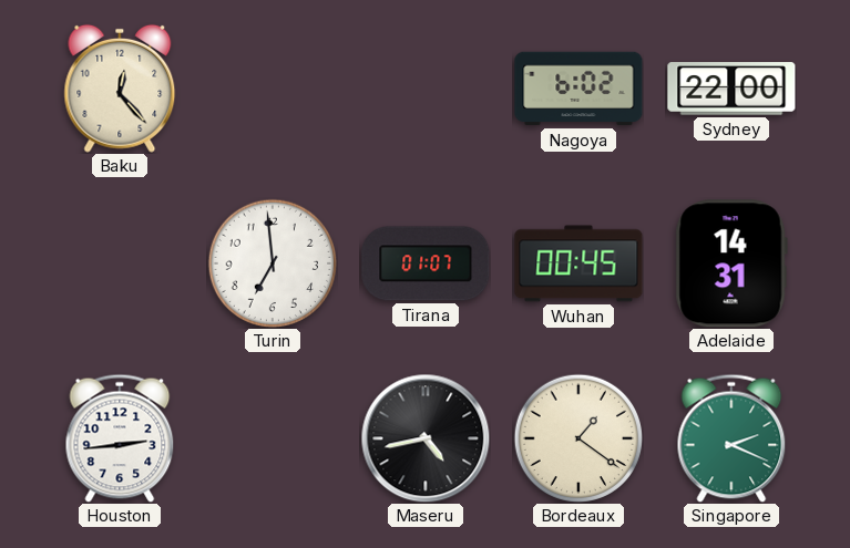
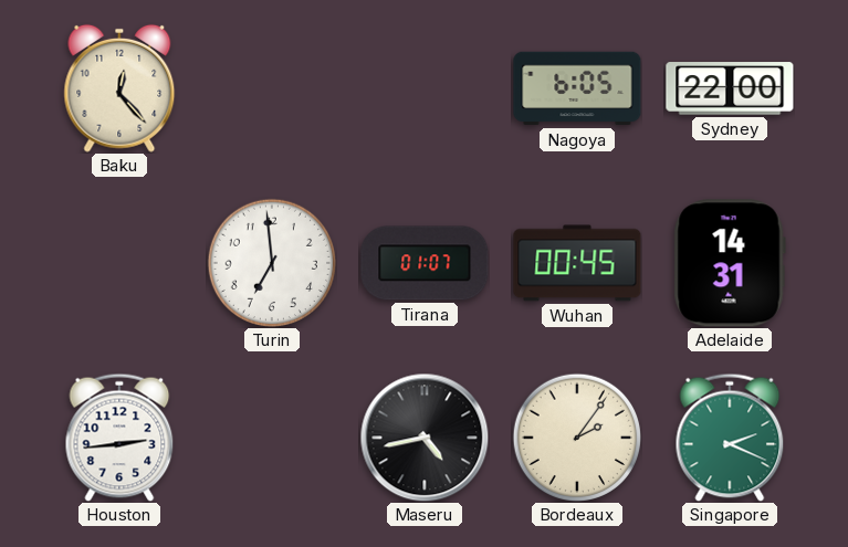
Nagoya: 6:02 -> 6:05 (577, 88)
Bordeaux: 1:21 -> 2:06 (576, 436)
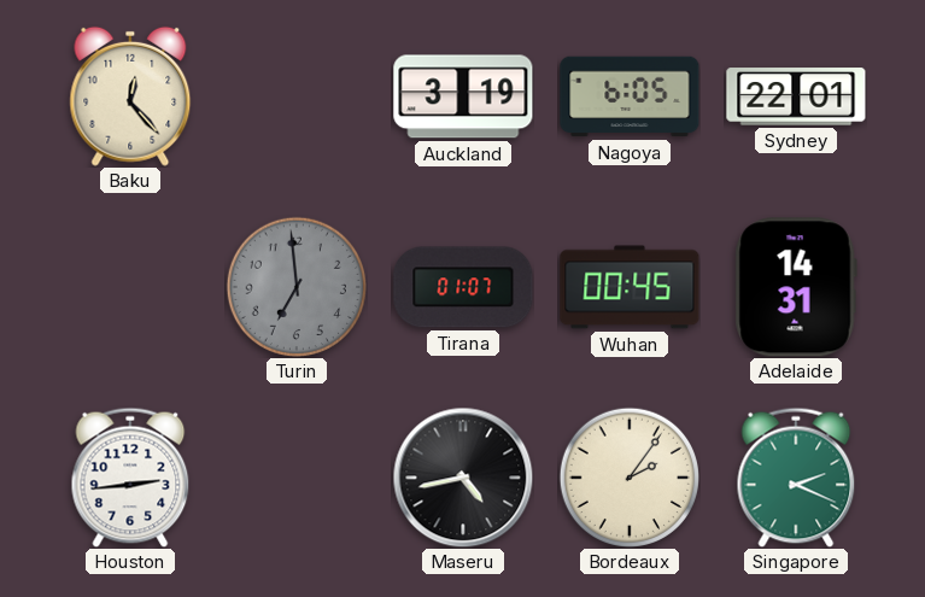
Auckland: none -> 3:19 (463, 96)
Sydney: 22:00 -> 22:01 (796, 96)
Turin dial: white -> grey (295, 286)
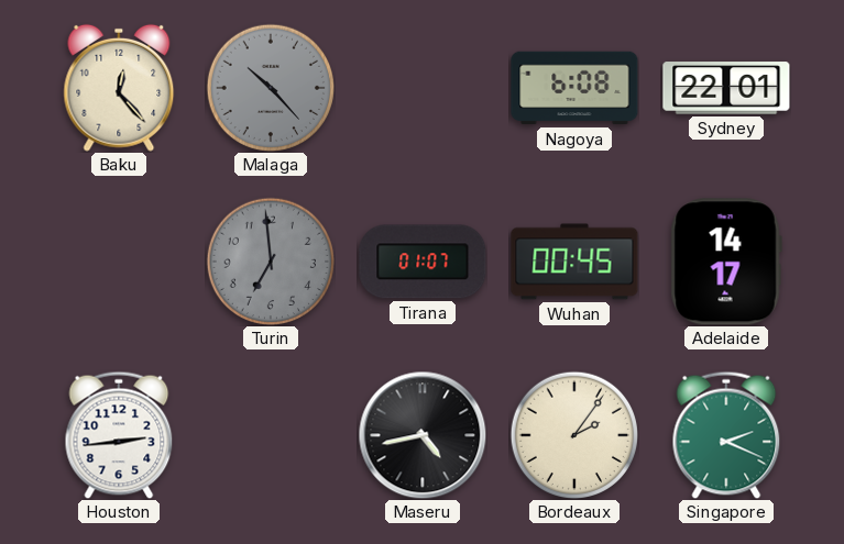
Malaga: none -> 10:23 (270, 87)
Auckland: 3:19 -> none (463, 96)
Nagoya: 6:05 -> 6:08 (574, 88)
Adelaide: 14:31 -> 14:17 (726, 262)
